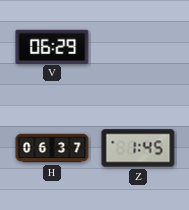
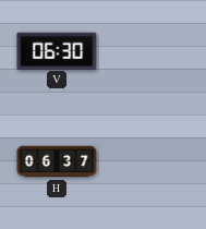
V: 06:29 -> 06:30 (57, 50)
Z: 1:45 -> none (138, 148)
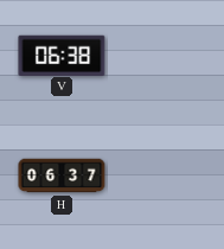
V: 06:30 -> 06:38 (62, 55)
